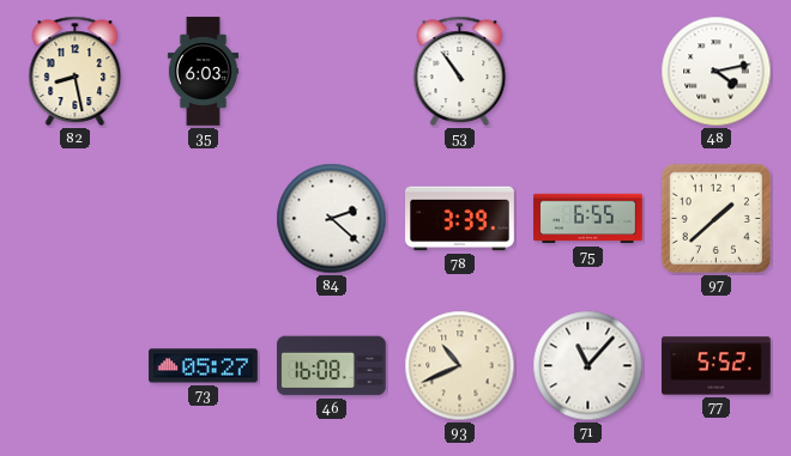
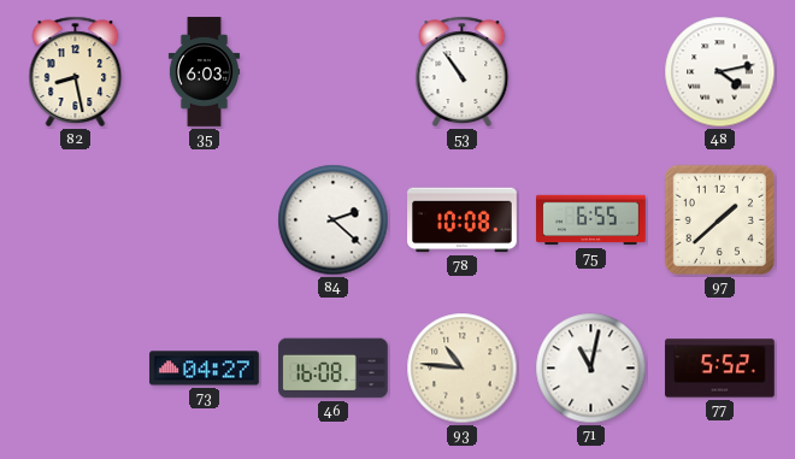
78: 3:39 -> 10:08 (463, 220)
73: 05:27 -> 04:27 (205, 369)
93: 10:41 -> 10:46 (463, 369)
71: 11:07 -> 11:02 (591, 369)
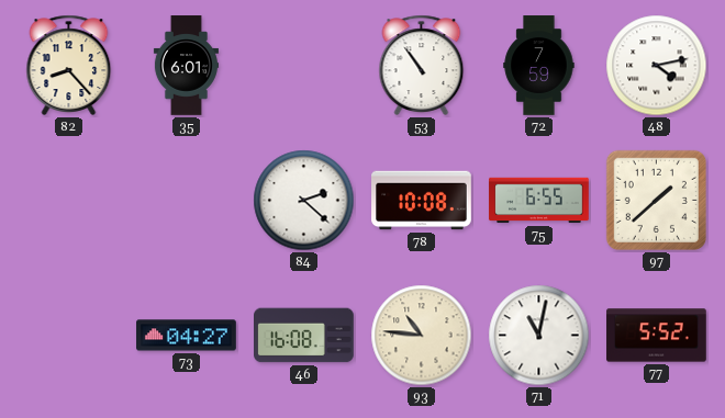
82: 8:28 -> 8:23 (69, 65)
35: 6:03 -> 6:01 (186, 66)
72: none -> 7:59 (539, 66)
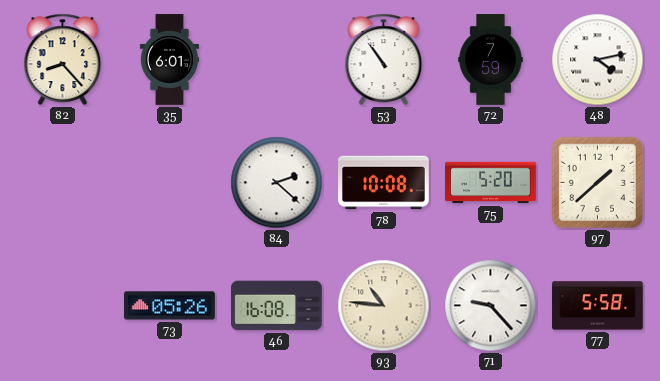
75: 6:55 -> 5:20 (491, 183)
73: 04:27 -> 05:26 (170, 306)
71: 11:02 -> 9:23 (491, 306)
77: 5:52 -> 5:58 (598, 306)
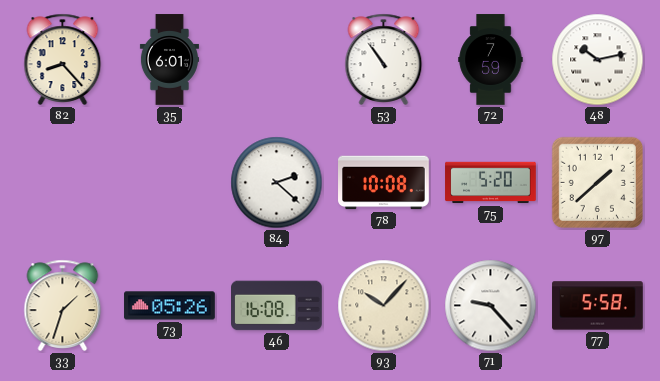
48: 4:13 -> 10:13 (598, 60)
33: none -> 1:33 (63, 305)
93: 10:46 -> 10:07 (384, 306)
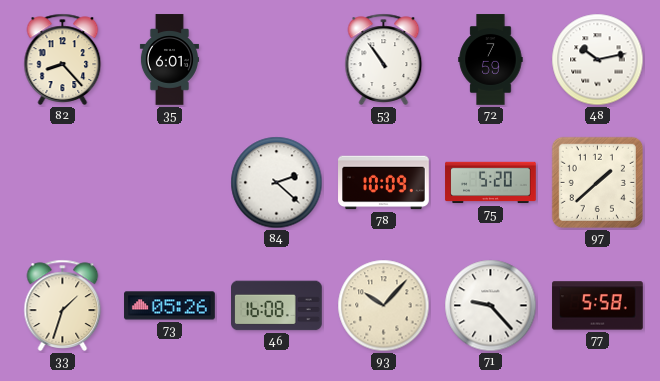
78: 10:08 -> 10:09 (384, 183)
